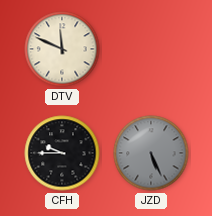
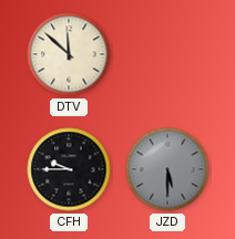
DTV: 11:49 -> 11:52 (69, 54)
JZD: 5:26 -> 5:30 (167, 169)
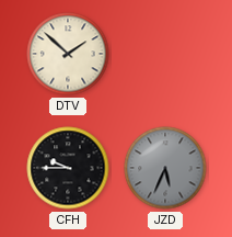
DTV: 11:52 -> 1:52 (68, 54)
JZD: 5:30 -> 5:34 (165, 168)
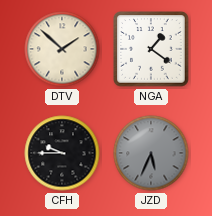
NGA: none -> 1:21 (151, 49)
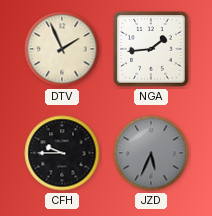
DTV: 1:52 -> 1:56 (62, 49)
NGA: 1:21 -> 1:44 (151, 49)
